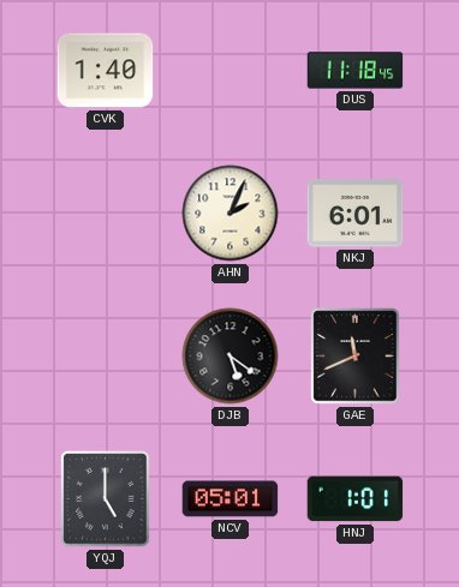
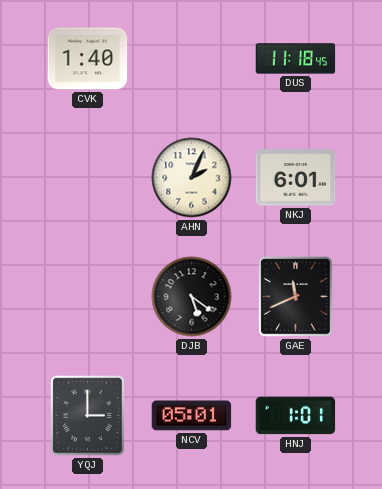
YQJ: 5:00 -> 3:00 (88, 416)
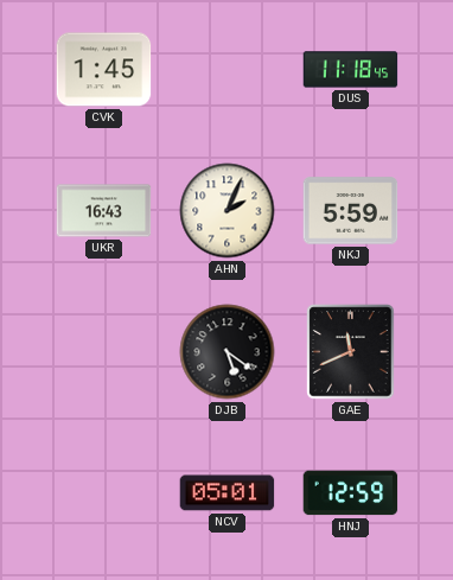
CVK: 1:40 -> 1:45 (104, 70)
UKR: none -> 16:43 (104, 211)
NKJ: 6:01 -> 5:59 (351, 211)
YQJ: 3:00 -> none (88, 416)
HNJ: 1:01 -> 12:59 (351, 493)
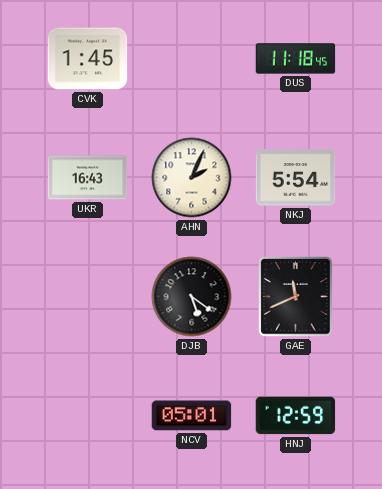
NKJ: 5:59 -> 5:54 (296, 178)
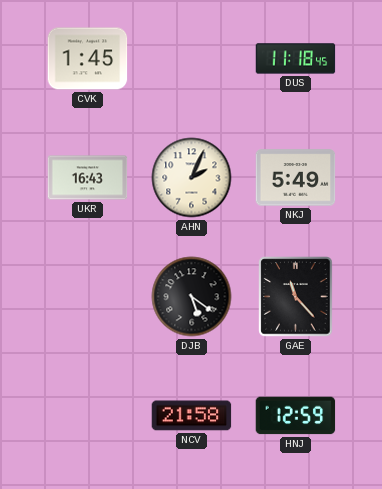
NKJ: 5:54 -> 5:49 (296, 178)
GAE: 11:41 -> 11:23 (296, 297)
NCV: 05:01 -> 21:58 (192, 416)
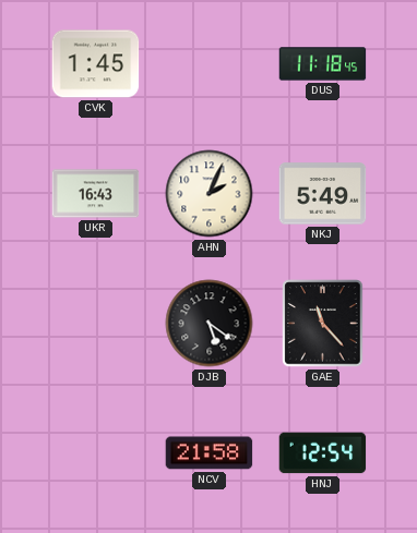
HNJ: 12:59 -> 12:54 (323, 453)
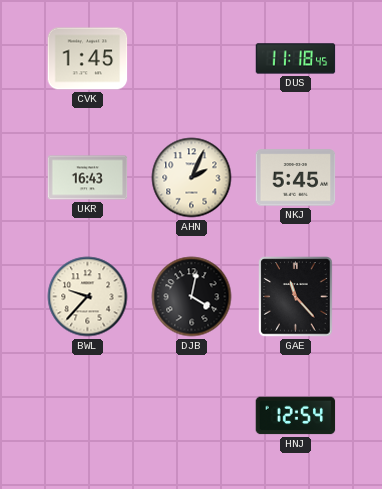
NKJ: 5:49 -> 5:45 (296, 178)
BWL: none -> 9:37 (88, 297)
DJB: 5:21 -> 4:02 (192, 297)
NCV: 21:58 -> none (210, 453)
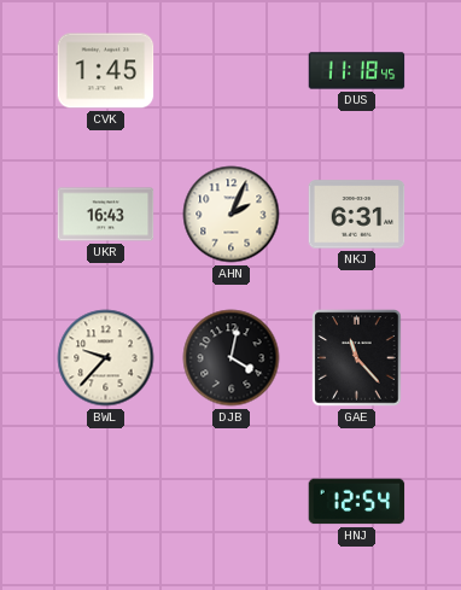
NKJ: 5:45 -> 6:31 (357, 215)
